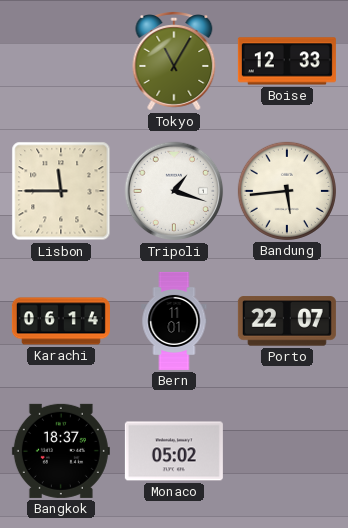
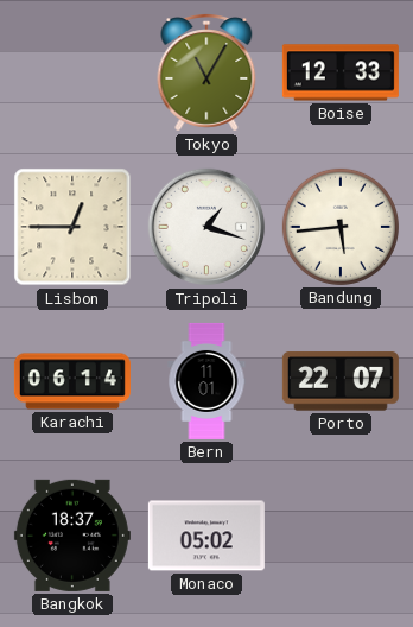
Lisbon: 11:45 -> 12:45 (72, 227)
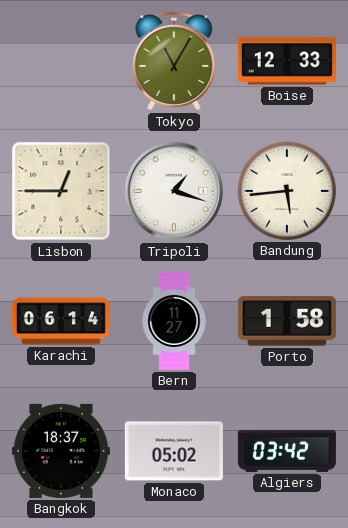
Bern: 11:01 -> 11:27 (174, 321)
Porto: 22:07 -> 1:58 (287, 321)
Algiers: none -> 03:42 (287, 451)
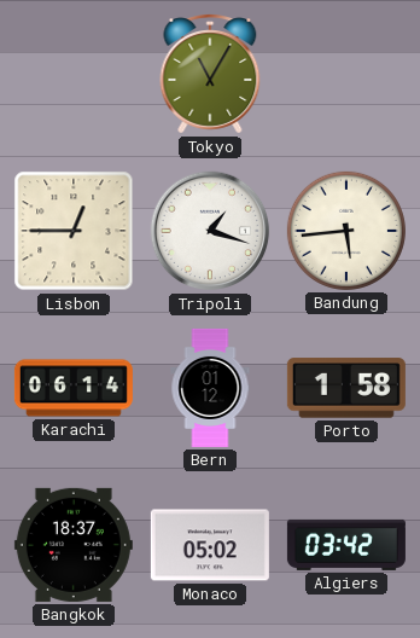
Boise: 12:33 -> none (287, 61)
Bern: 11:27 -> 01:12 (210, 388)
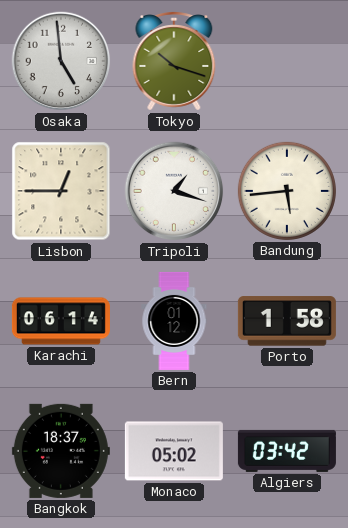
Osaka: none -> 4:59 (61, 61)
Tokyo: 11:05 -> 10:18 (174, 62)
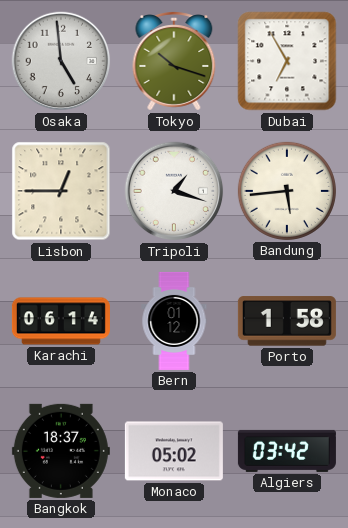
Dubai: none -> 6:55 (287, 61)
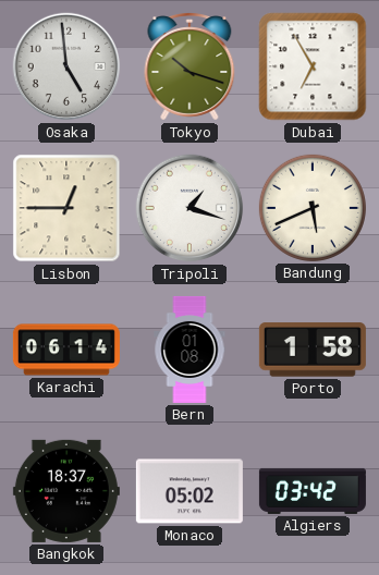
Bandung: 5:44 -> 5:41 (313, 208)
Bern: 01:12 -> 01:08 (189, 350)
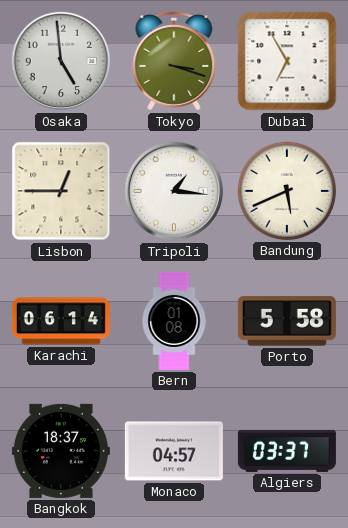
Tokyo: 10:18 -> 3:18 (174, 62)
Tripoli: 1:18 -> 1:16 (174, 191)
Porto: 1:58 -> 5:58 (287, 321)
Monaco: 05:02 -> 04:57 (174, 451)
Algiers: 03:42 -> 03:37 (287, 451)
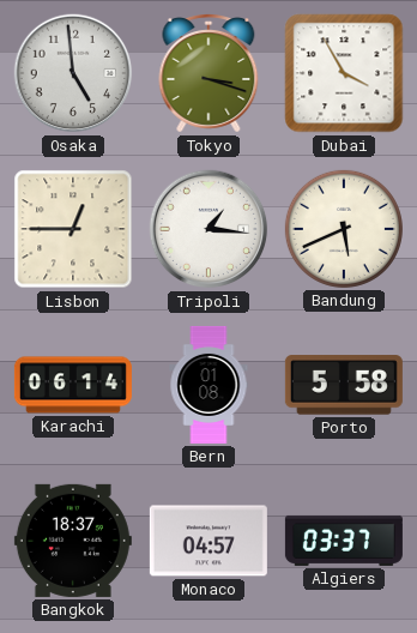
Dubai: 6:55 -> 3:55 (344, 73)
